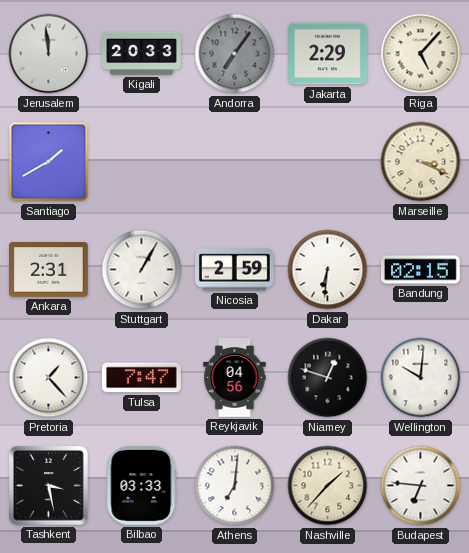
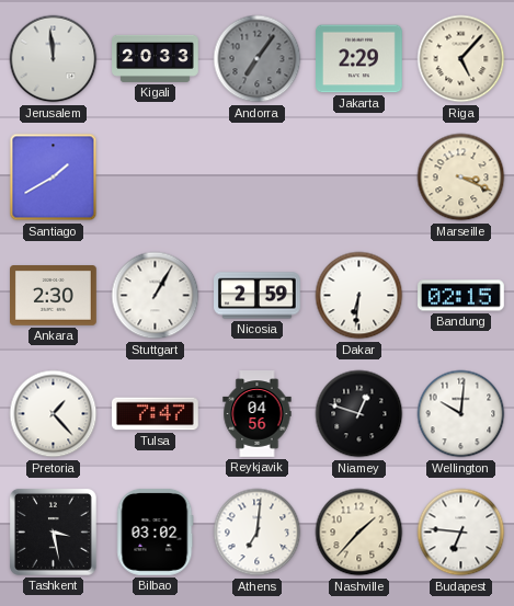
Ankara: 2:31 -> 2:30 (54, 296)
Bilbao: 03:33 -> 03:02 (156, 531)
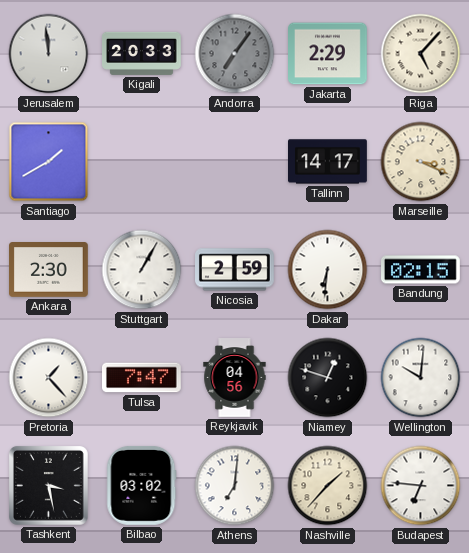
Tallinn: none -> 14:17 (328, 162)
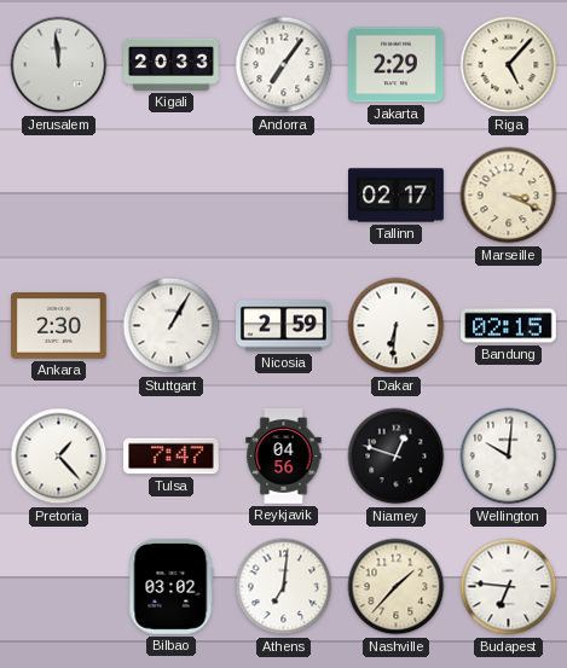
Andorra dial: grey -> white (284, 65)
Santiago: 1:40 -> none (49, 162)
Tallinn: 14:17 -> 02:17 (397, 196)
Tashkent: 3:28 -> none (48, 485)
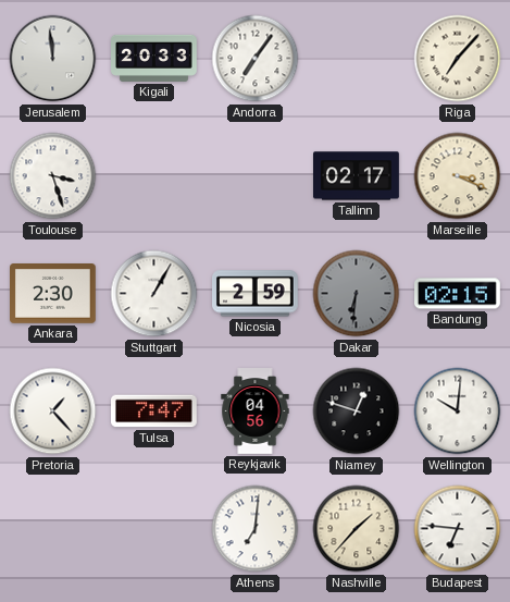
Jakarta: 2:29 -> none (397, 65)
Riga: 5:07 -> 7:07 (458, 59)
Toulouse: none -> 3:27 (53, 176)
Dakar dial: white -> grey (357, 294)
Bilbao: 03:02 -> none (172, 586)
